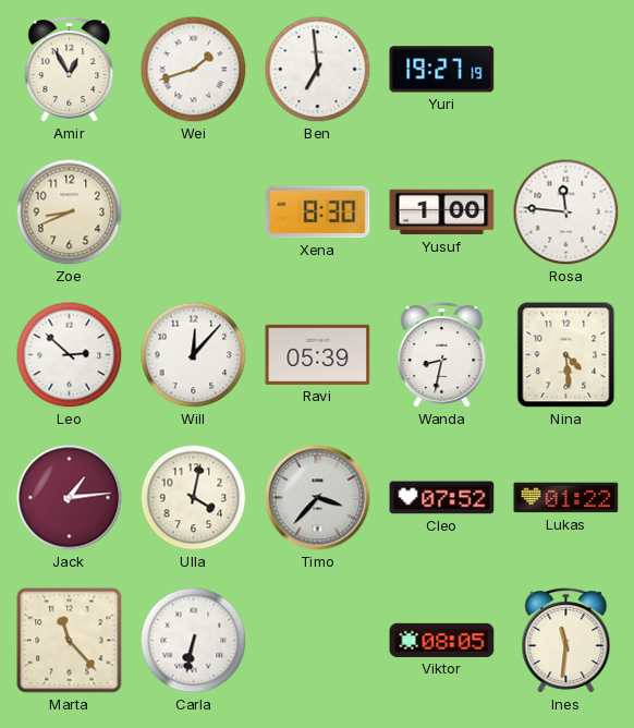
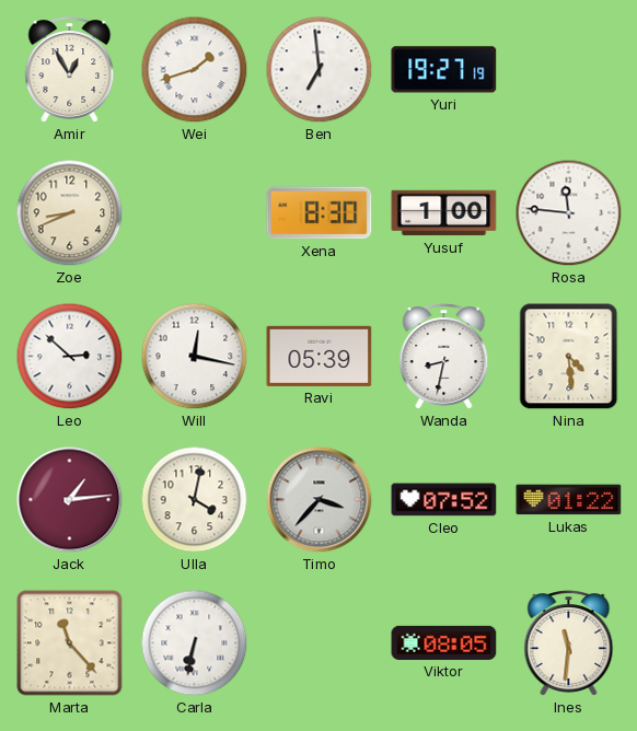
Will: 12:07 -> 12:17 (195, 357)
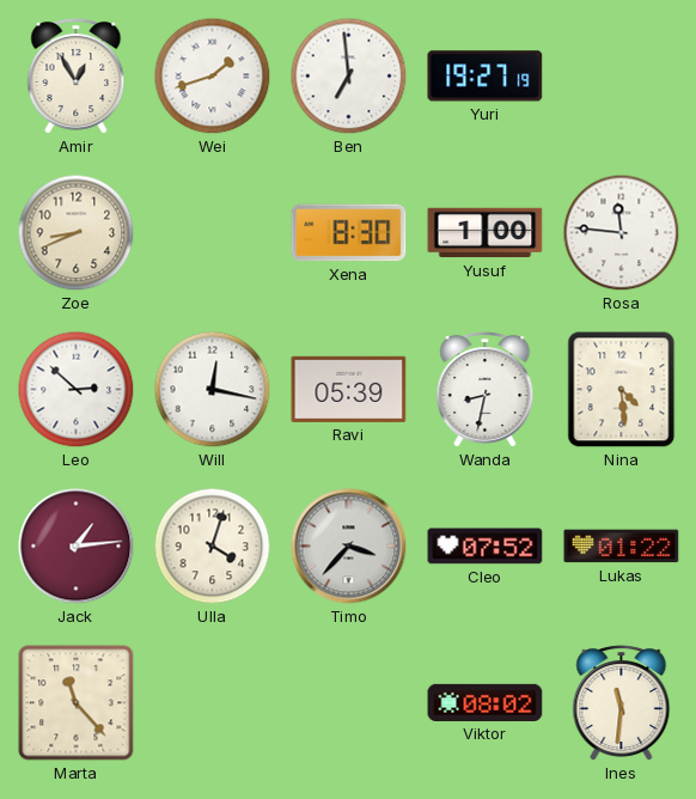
Ulla: 4:02 -> 4:03 (213, 547)
Carla: 6:32 -> none (195, 643)
Viktor: 08:05 -> 08:02 (486, 702)
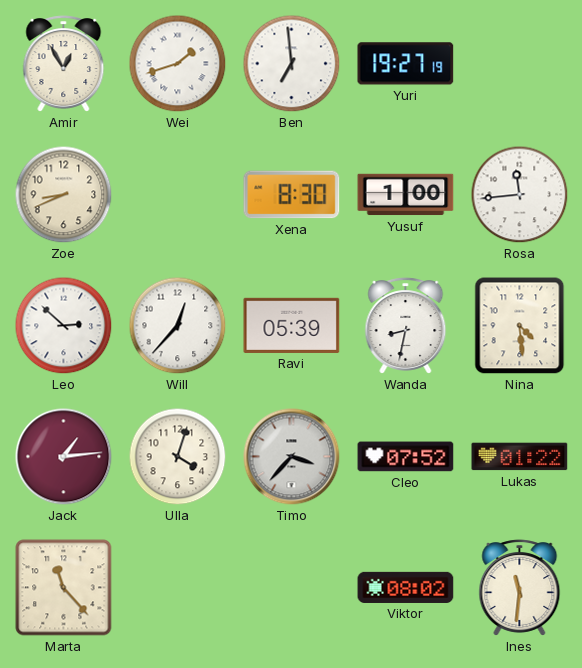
Rosa: 11:46 -> 11:44 (520, 195)
Will: 12:17 -> 12:37 (178, 326)
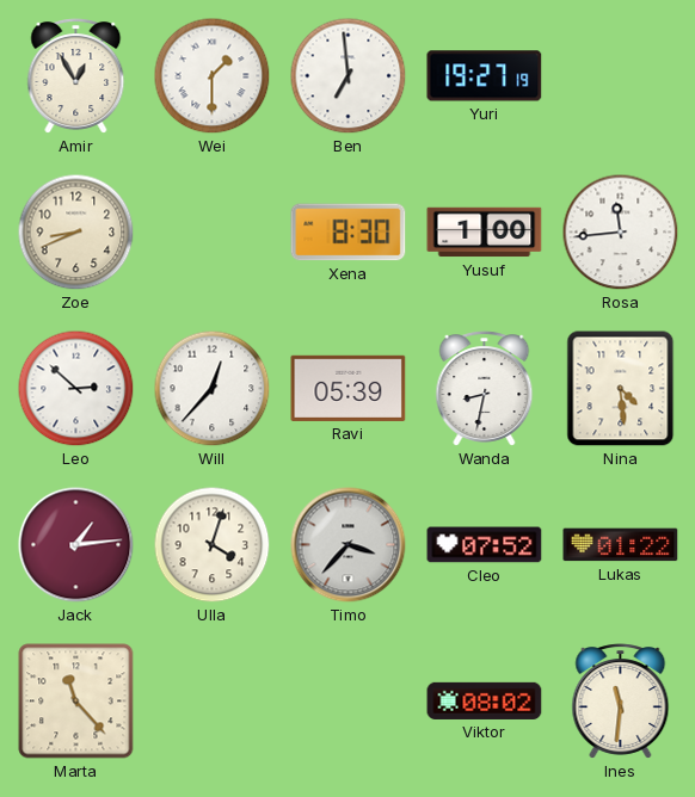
Wei: 1:42 -> 1:30 (213, 76)
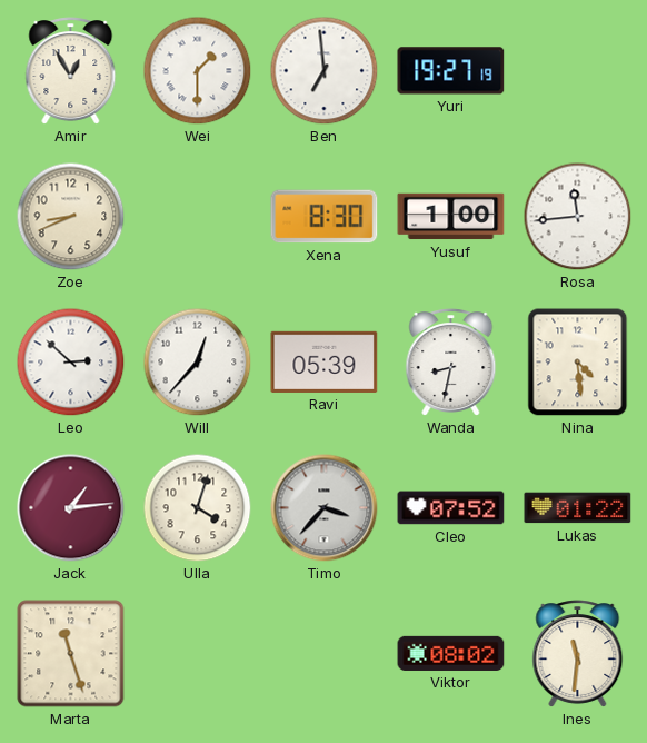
Marta: 11:23 -> 11:27 (71, 654)
